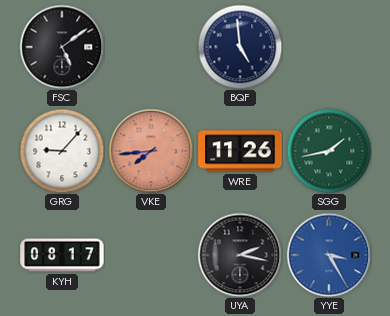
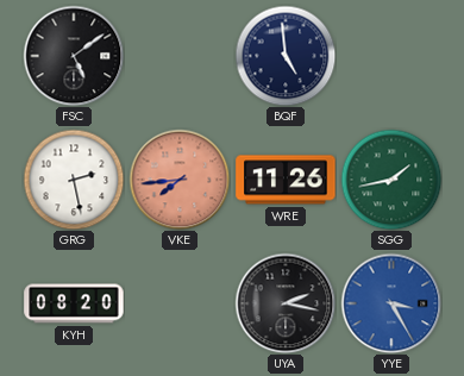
GRG: 9:07 -> 2:28 (74, 180)
KYH: 08:17 -> 08:20 (74, 303)
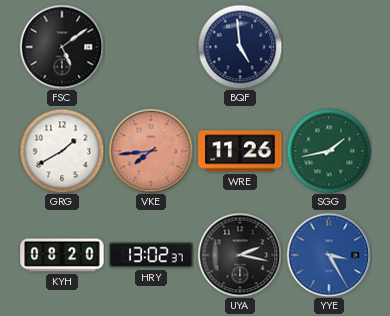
GRG: 2:28 -> 1:40 (62, 151)
HRY: none -> 13:02 (151, 255)
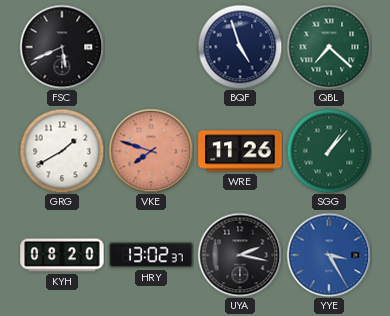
FSC: 5:09 -> 5:41 (62, 47)
BQF: 4:59 -> 4:57 (240, 47)
QBL: none -> 7:22 (329, 47)
VKE: 7:44 -> 7:48 (151, 151)
SGG: 1:43 -> 1:07 (329, 151)
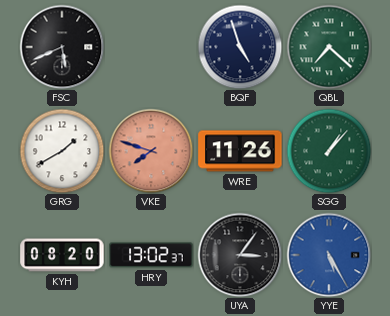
UYA: 2:17 -> 3:06 (240, 255)
YYE: 3:25 -> 5:25 (329, 255)
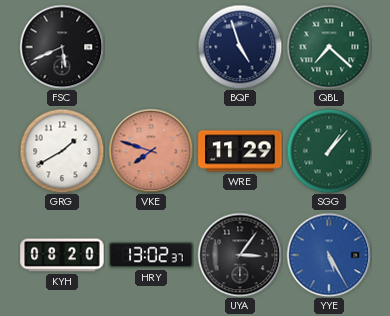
WRE: 11:26 -> 11:29 (240, 151)
